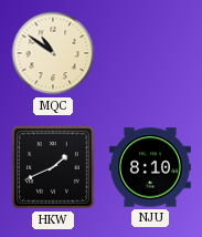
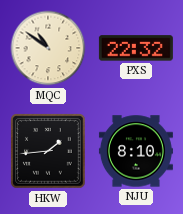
PXS: none -> 22:32 (136, 48)
HKW: 1:41 -> 1:44 (48, 151)
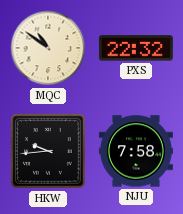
HKW: 1:44 -> 9:44 (48, 151)
NJU: 8:10 -> 7:58 (136, 151)
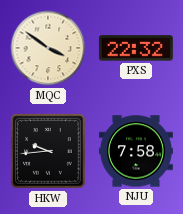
MQC: 10:51 -> 3:51 (48, 48)
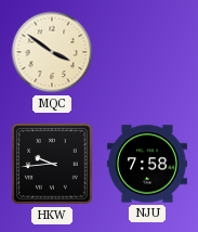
PXS: 22:32 -> none (136, 48)
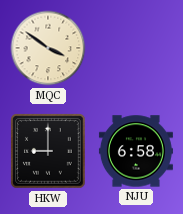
HKW: 9:44 -> 9:00 (48, 151)
NJU: 7:58 -> 6:58 (136, 151)
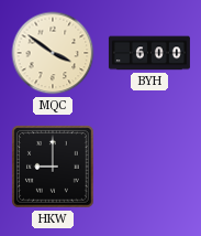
BYH: none -> 6:00 (149, 53)
NJU: 6:58 -> none (136, 151)
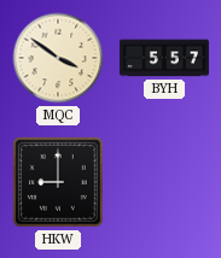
BYH: 6:00 -> 5:57 (164, 58)
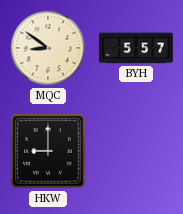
MQC: 3:51 -> 8:51 (48, 48)
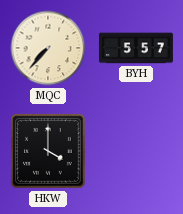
MQC: 8:51 -> 7:37 (48, 48)
HKW: 9:00 -> 4:00 (48, 151)
